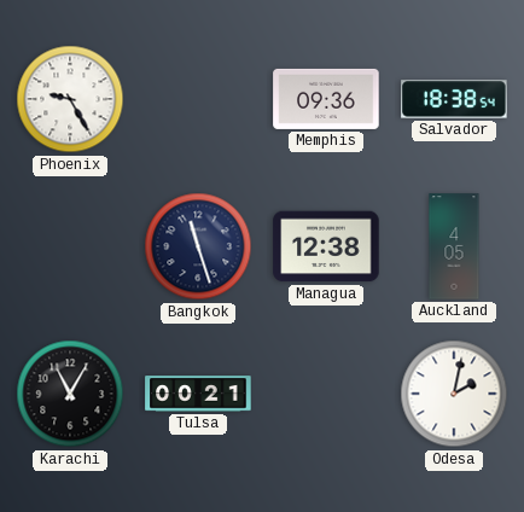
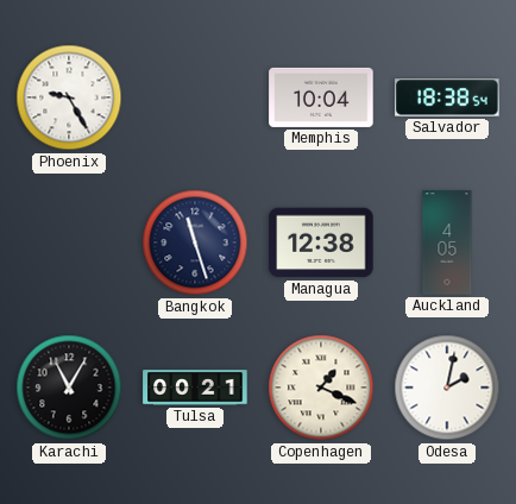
Memphis: 09:36 -> 10:04 (321, 97)
Copenhagen: none -> 1:19 (321, 388)
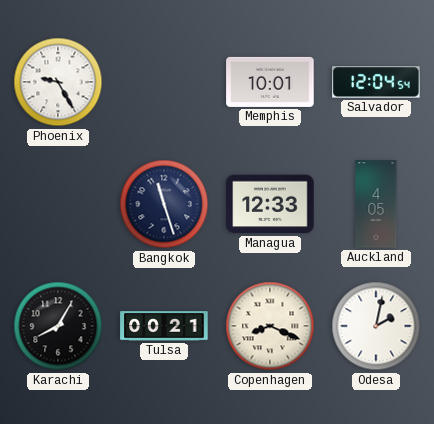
Memphis: 10:04 -> 10:01 (270, 82)
Salvador: 18:38 -> 12:04 (376, 82)
Managua: 12:38 -> 12:33 (270, 204)
Karachi: 11:05 -> 8:05 (58, 326)
Copenhagen: 1:19 -> 8:19 (270, 326)
